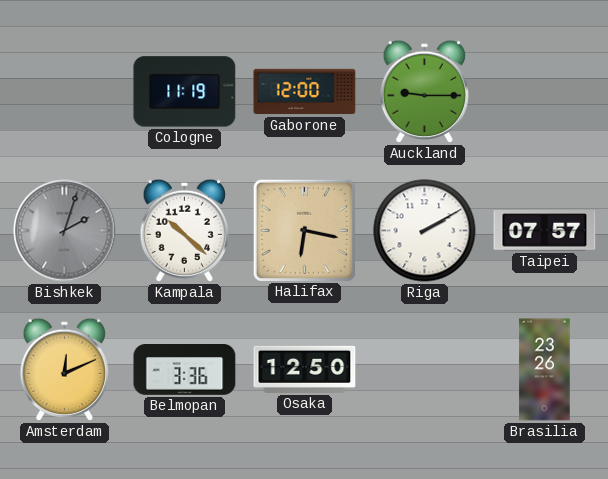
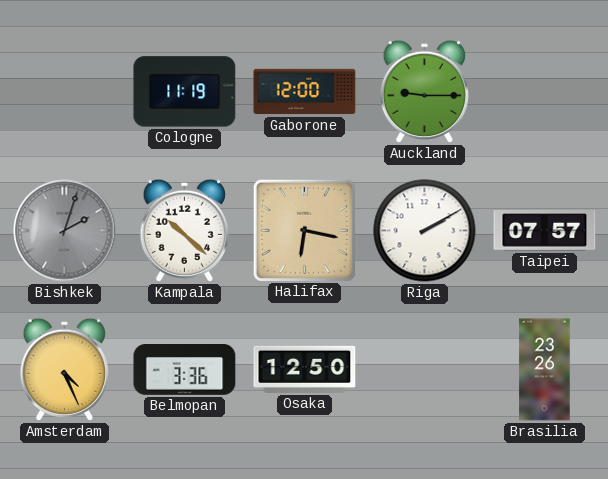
Amsterdam: 12:11 -> 4:26 (64, 369)
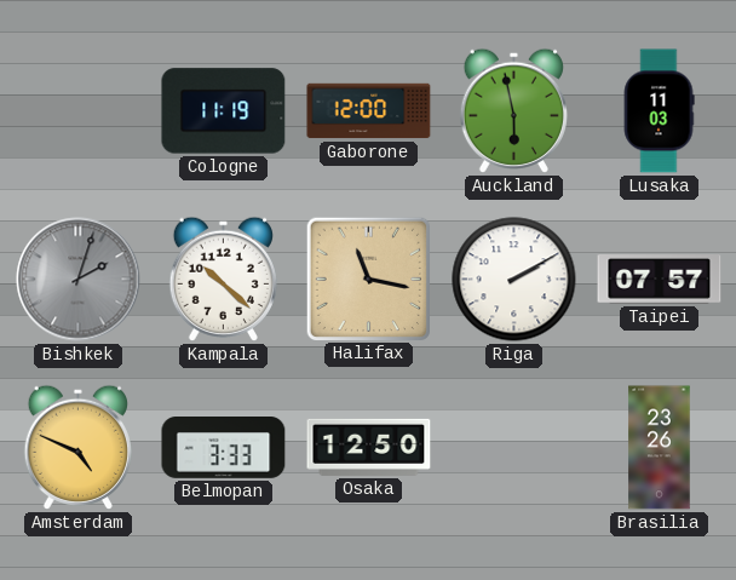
Auckland: 9:15 -> 5:58 (513, 110)
Lusaka: none -> 11:03 (659, 111)
Halifax: 6:17 -> 11:17 (368, 278)
Amsterdam: 4:26 -> 4:49 (77, 447)
Belmopan: 3:36 -> 3:33 (224, 448)
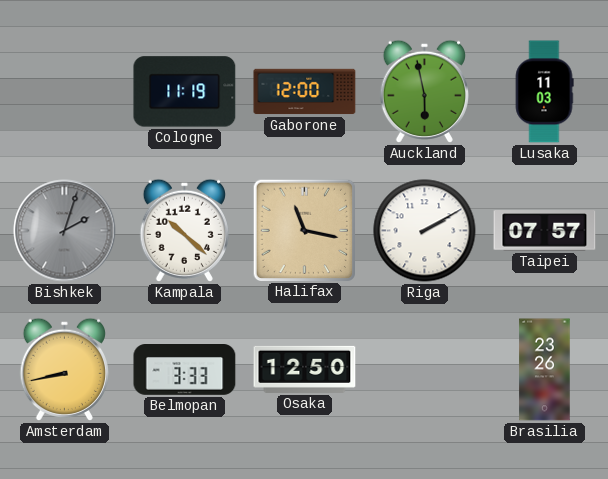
Amsterdam: 4:49 -> 8:43 (64, 369)
